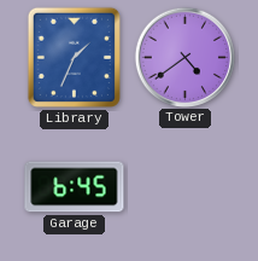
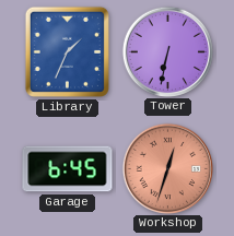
Tower: 4:39 -> 6:32 (167, 51)
Workshop: none -> 12:33 (167, 168)
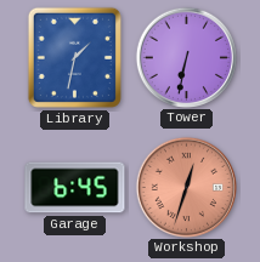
Library: 1:34 -> 1:32 (74, 57)
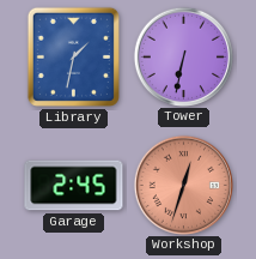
Garage: 6:45 -> 2:45 (74, 186)
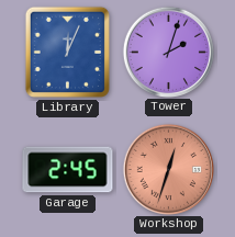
Library: 1:32 -> 12:04 (67, 52)
Tower: 6:32 -> 2:03 (168, 52)
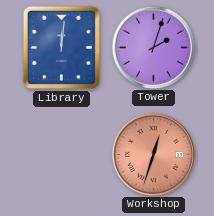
Library: 12:04 -> 12:01 (61, 47)
Garage: 2:45 -> none (68, 170)
